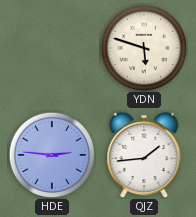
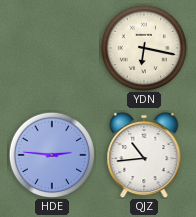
YDN: 5:48 -> 6:17 (144, 48)
QJZ: 1:44 -> 10:44 (144, 155)
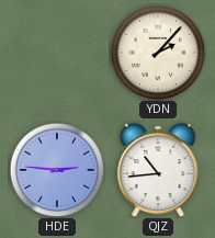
YDN: 6:17 -> 2:07 (158, 53)
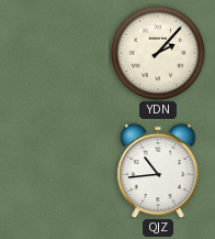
HDE: 2:46 -> none (57, 170)
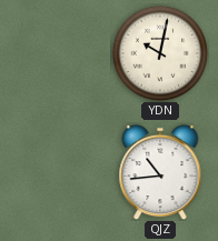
YDN: 2:07 -> 10:02 (160, 53)
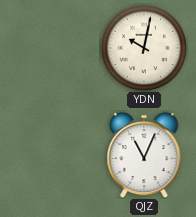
QJZ: 10:44 -> 11:04 (144, 155)
